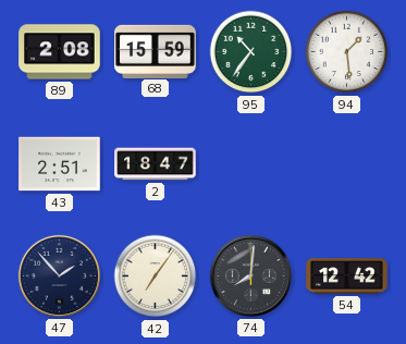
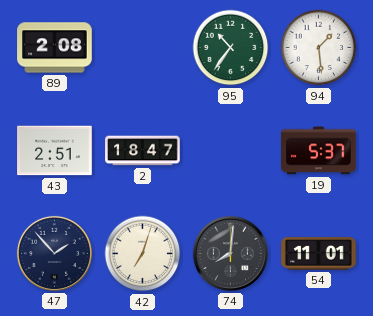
68: 15:59 -> none (156, 51)
19: none -> 5:37 (319, 151)
42: 7:06 -> 7:03 (143, 254)
54: 12:42 -> 11:01 (319, 254)
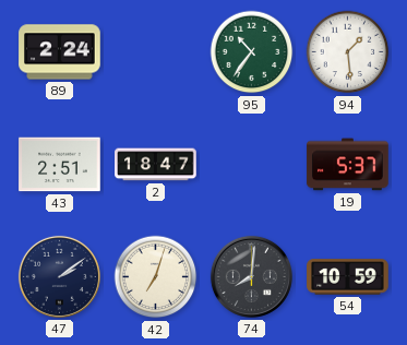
89: 2:08 -> 2:24 (60, 52)
47: 1:53 -> 2:09 (59, 276)
54: 11:01 -> 10:59 (348, 277)
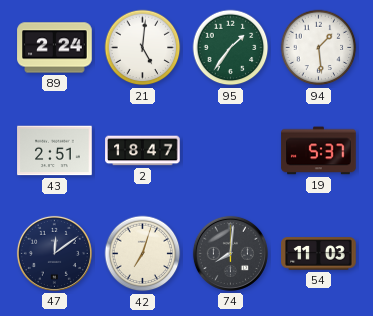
21: none -> 5:01 (143, 48)
95: 10:36 -> 1:36 (231, 48)
47: 2:09 -> 12:09 (54, 253)
54: 10:59 -> 11:03 (319, 254)
